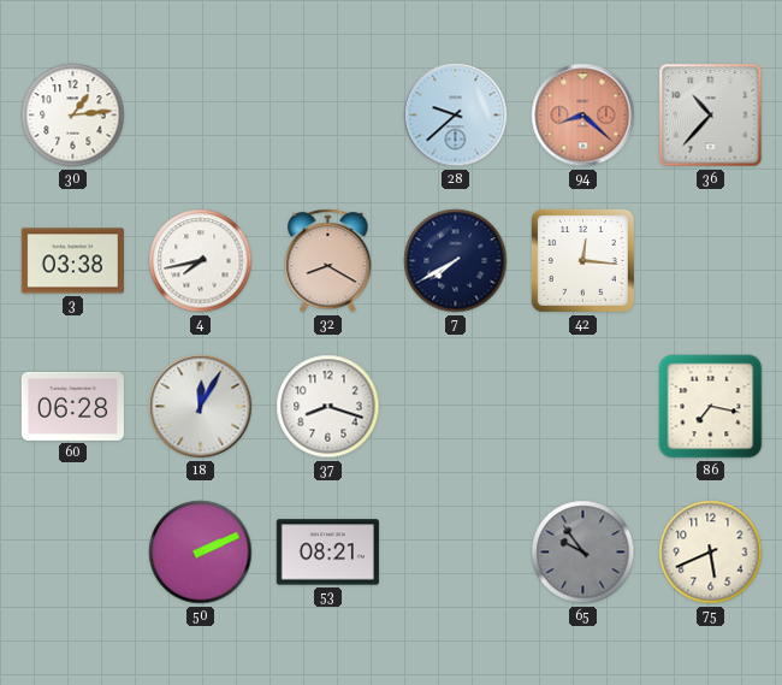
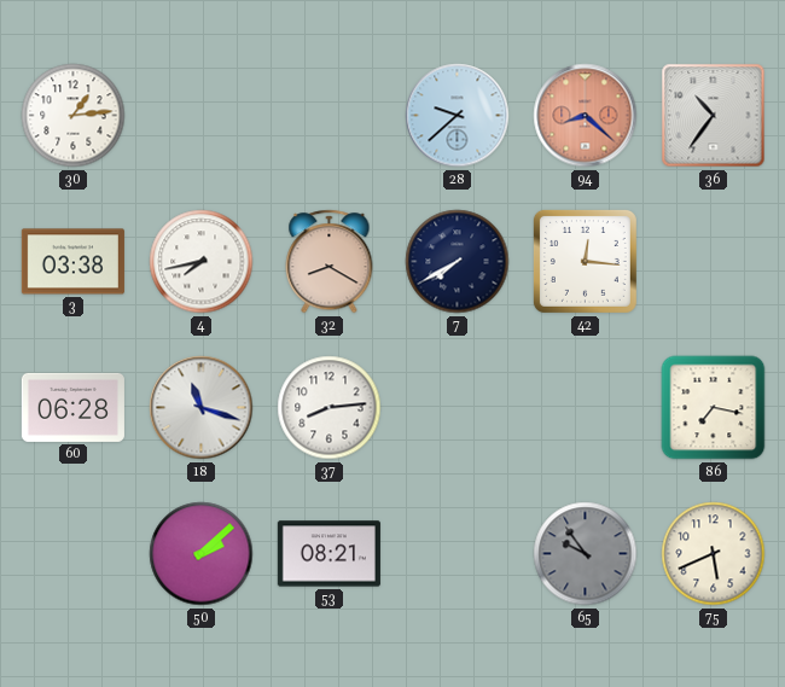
36: 10:37 -> 10:36 (714, 116)
18: 12:05 -> 11:18 (202, 408)
37: 8:18 -> 8:14 (330, 408)
50: 2:11 -> 2:08 (202, 554)
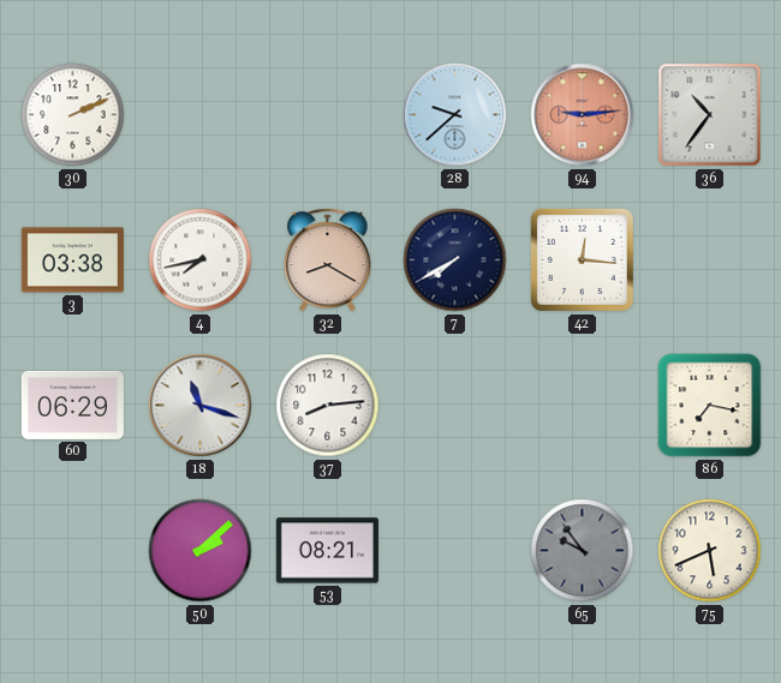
30: 1:14 -> 2:11 (73, 115)
94: 8:22 -> 9:14 (583, 115)
60: 06:28 -> 06:29 (72, 405)
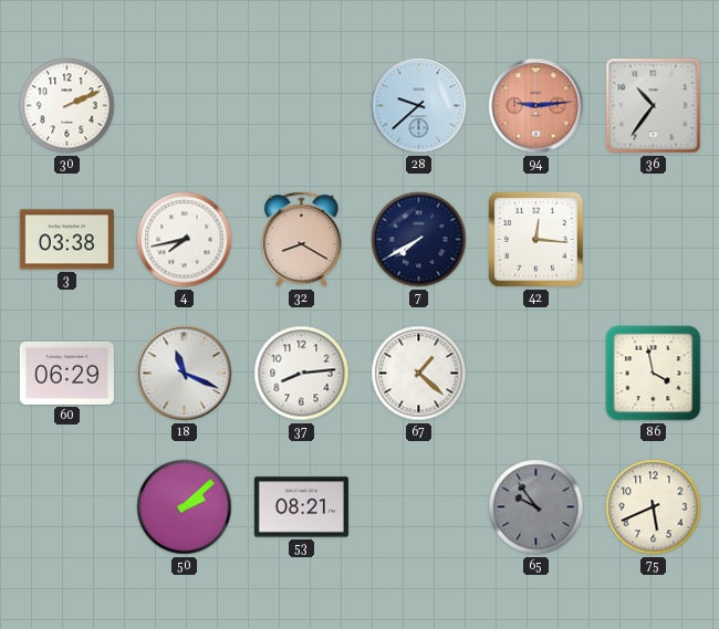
18: 11:18 -> 11:19 (185, 374)
67: none -> 1:22 (419, 374)
86: 7:17 -> 3:58 (654, 374)
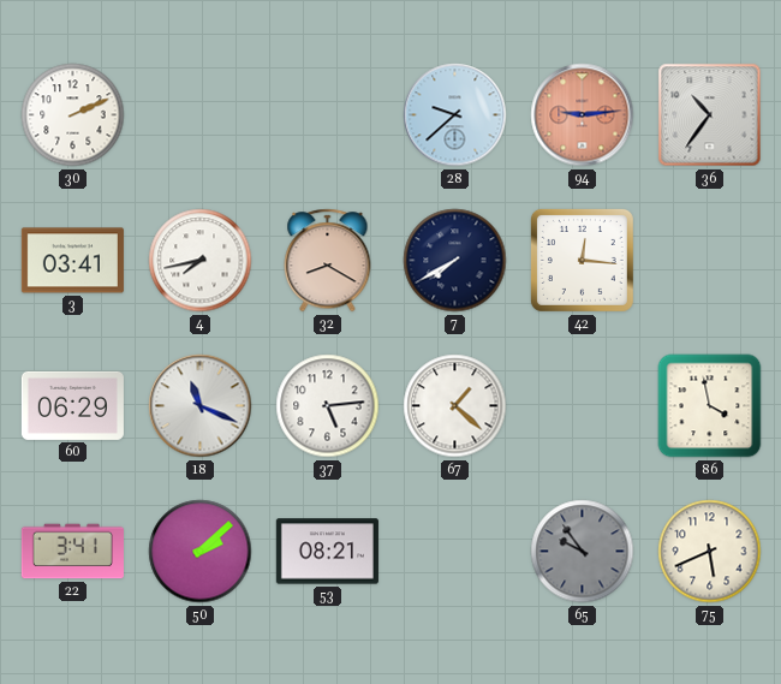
3: 03:38 -> 03:41 (72, 261)
37: 8:14 -> 5:14 (328, 406)
22: none -> 3:41 (72, 552)
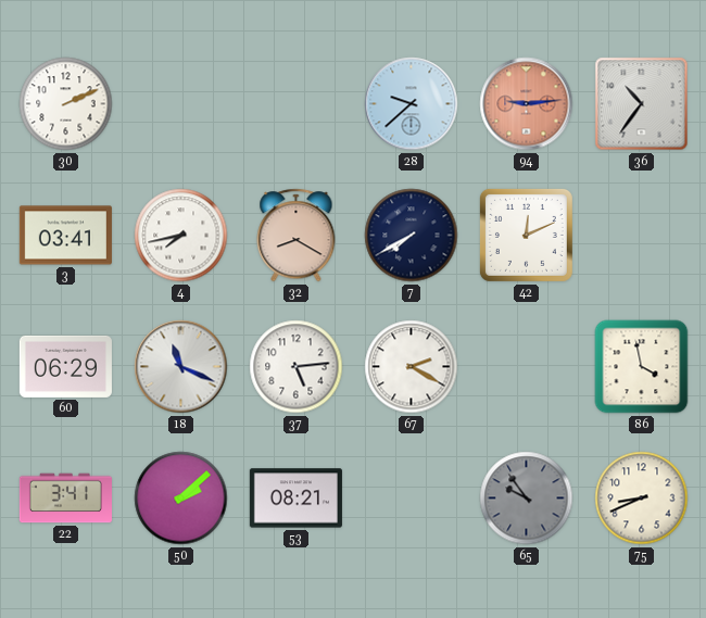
42: 12:16 -> 12:11 (526, 235)
67: 1:22 -> 2:20 (412, 367)
75: 5:41 -> 8:41 (642, 499)
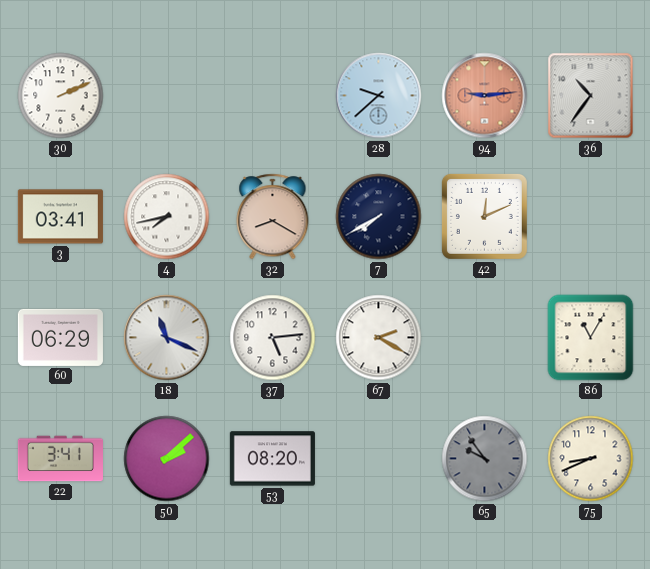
86: 3:58 -> 11:05 (591, 338)
53: 08:21 -> 08:20 (272, 459)
